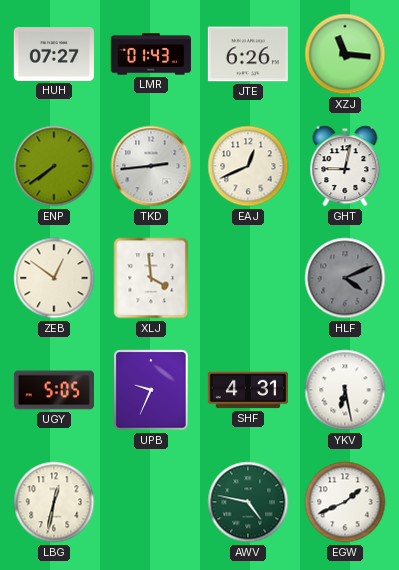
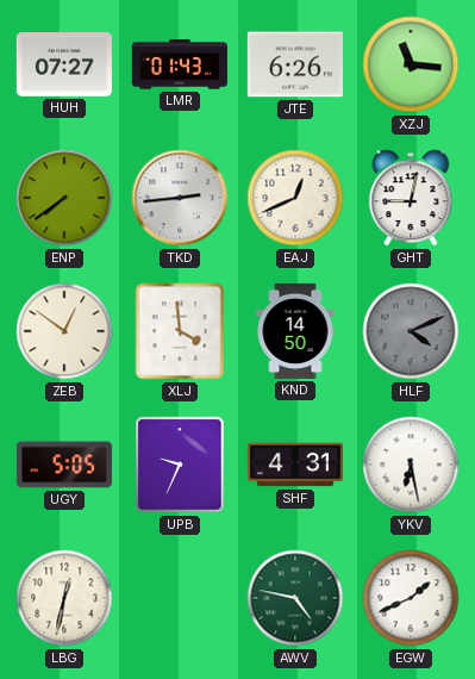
KND: none -> 14:50 (295, 331)
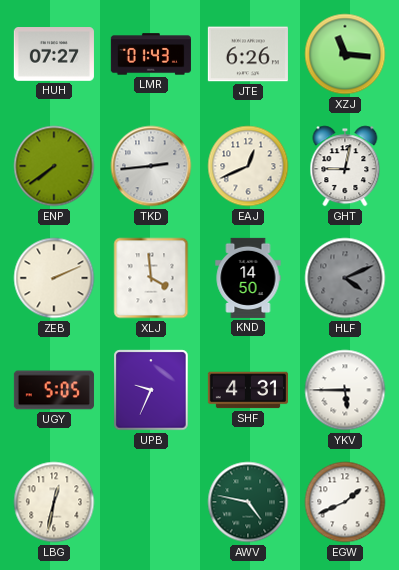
ZEB: 12:51 -> 2:11 (54, 278)
YKV: 6:28 -> 5:45 (345, 390)
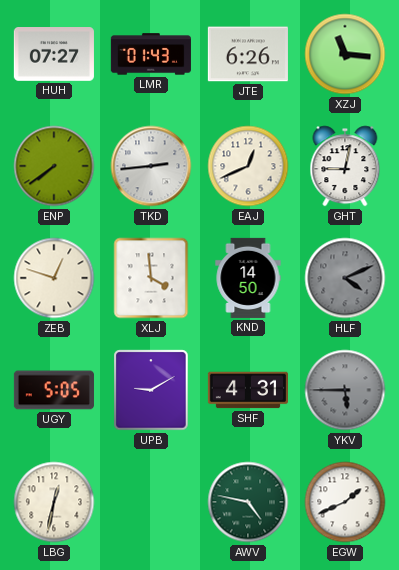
ZEB: 2:11 -> 12:48 (54, 278)
UPB: 9:34 -> 9:10 (151, 390)
YKV dial: white -> grey (345, 390)
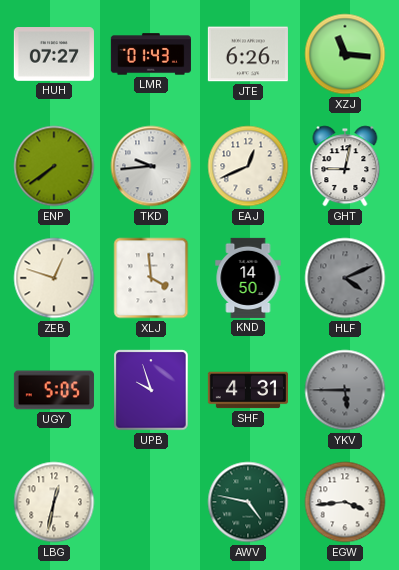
TKD: 2:44 -> 9:44 (151, 166)
UPB: 9:10 -> 9:57 (151, 390)
EGW: 1:41 -> 3:44 (345, 502)
